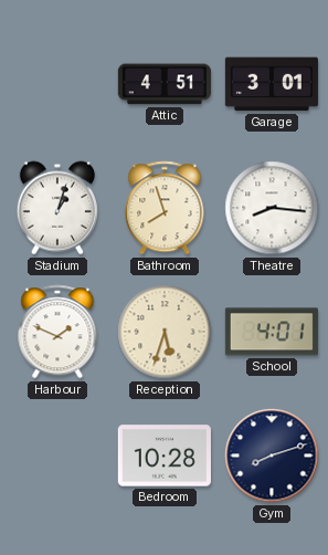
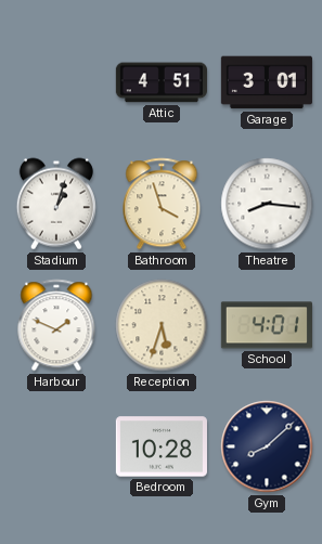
Bathroom: 7:57 -> 3:57 (162, 204)
Gym: 8:12 -> 8:08 (267, 446)
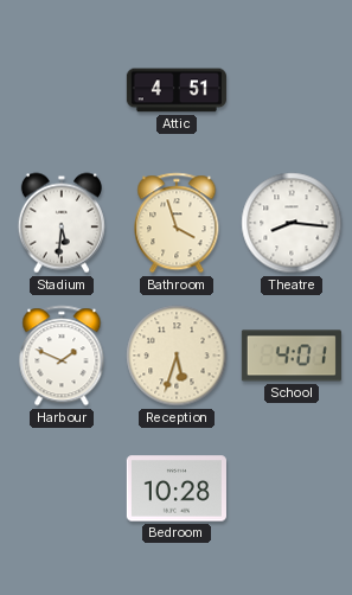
Garage: 3:01 -> none (267, 82)
Stadium: 1:03 -> 5:31 (62, 223)
Gym: 8:08 -> none (267, 446)
